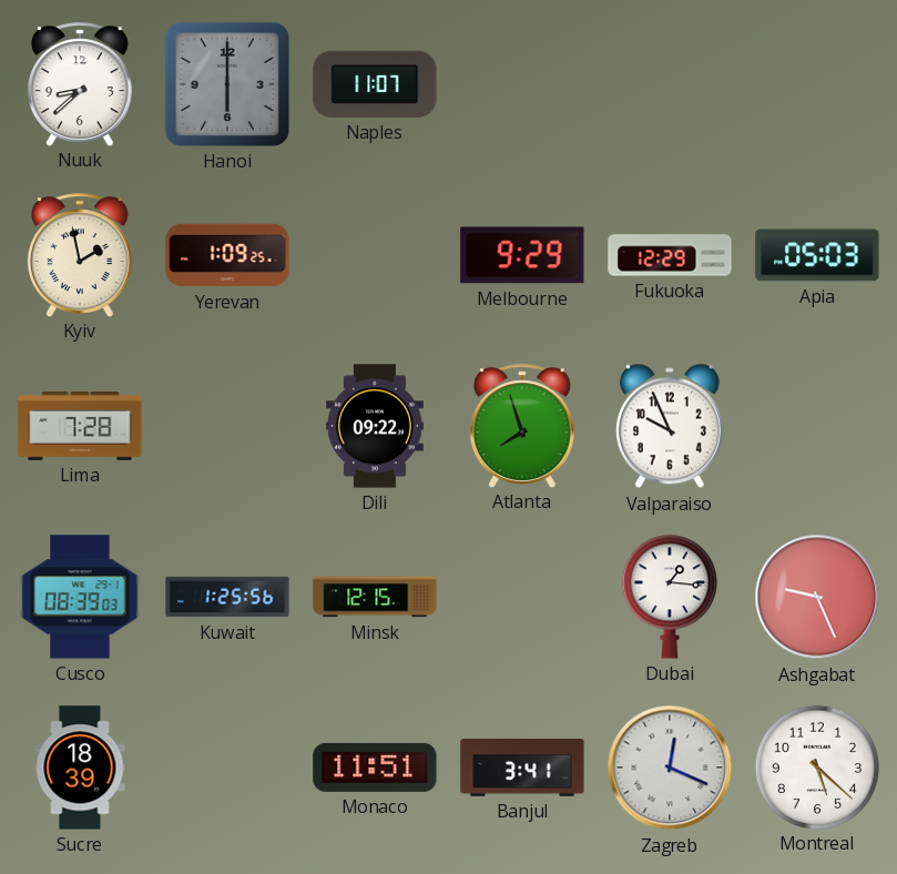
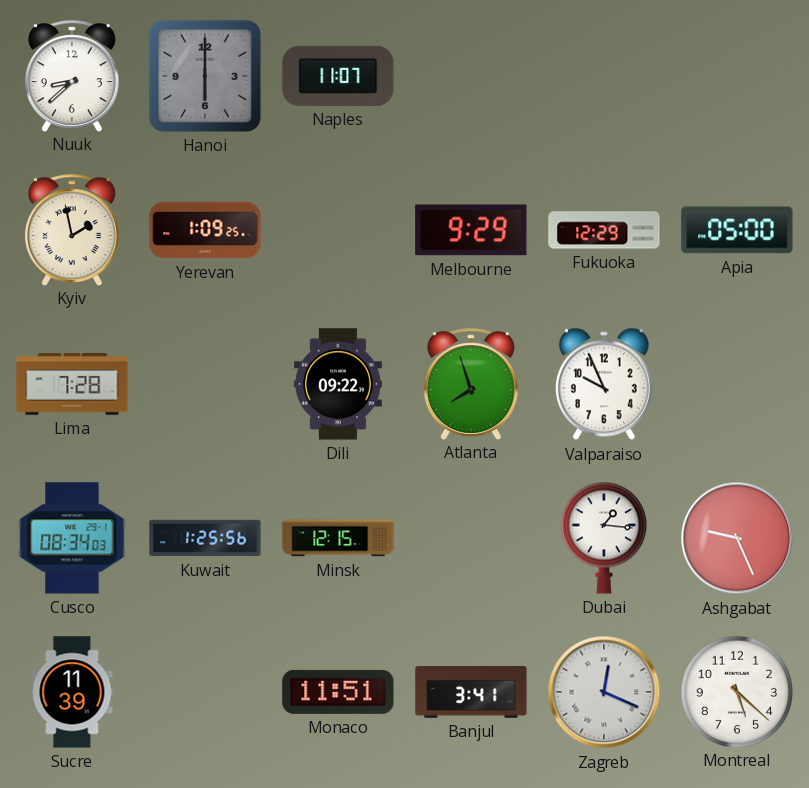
Apia: 05:03 -> 05:00 (737, 230)
Cusco: 08:39 -> 08:34 (72, 538)
Sucre: 18:39 -> 11:39 (72, 692)
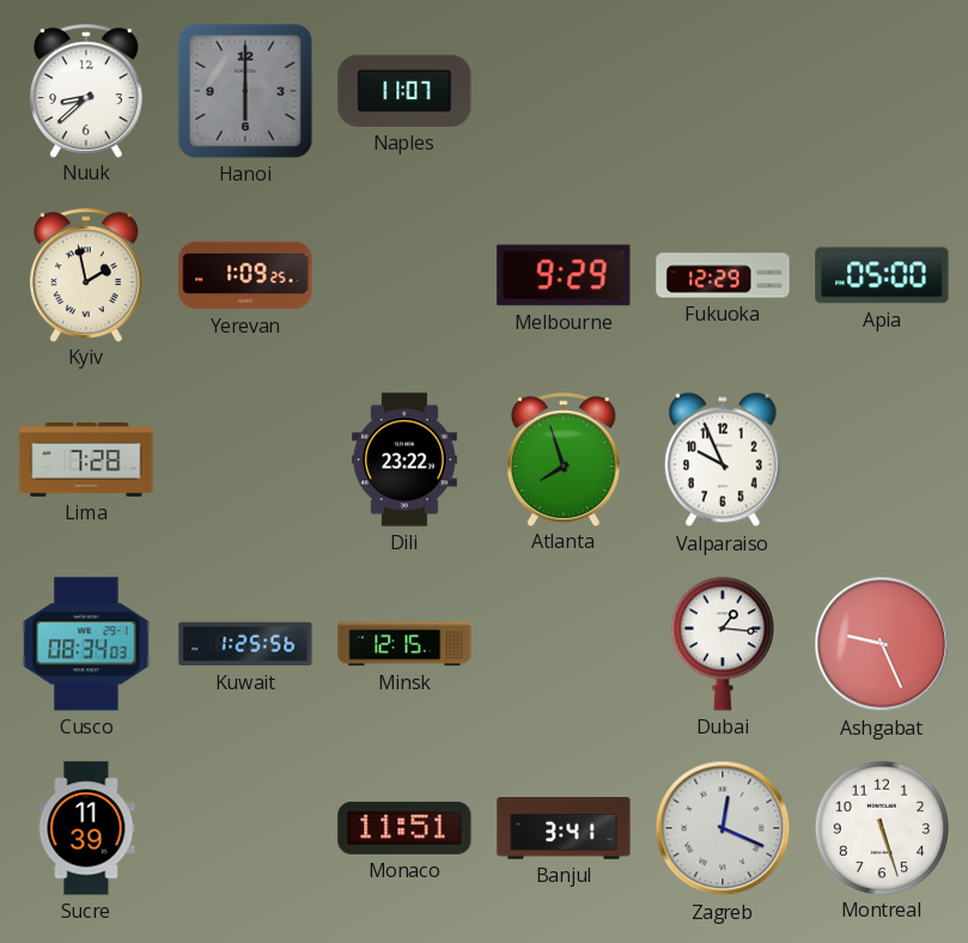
Dili: 09:22 -> 23:22 (404, 460)
Montreal: 5:22 -> 5:27 (881, 827)
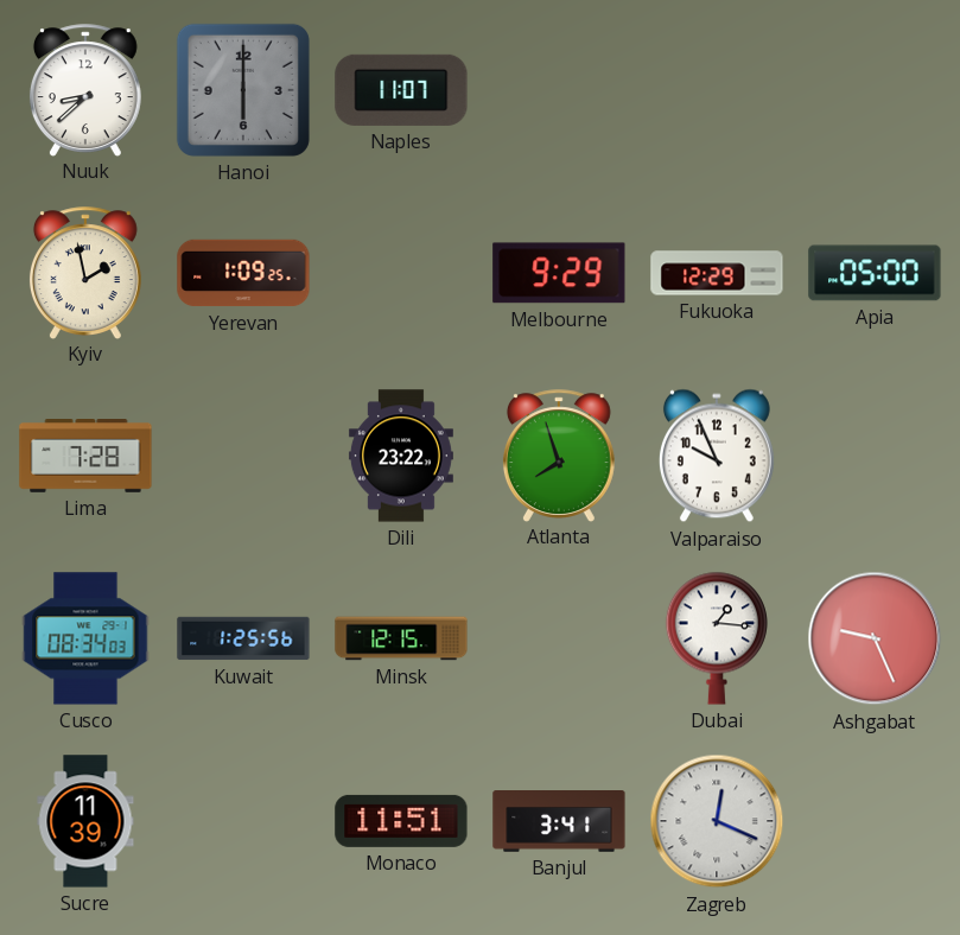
Montreal: 5:27 -> none (881, 827)
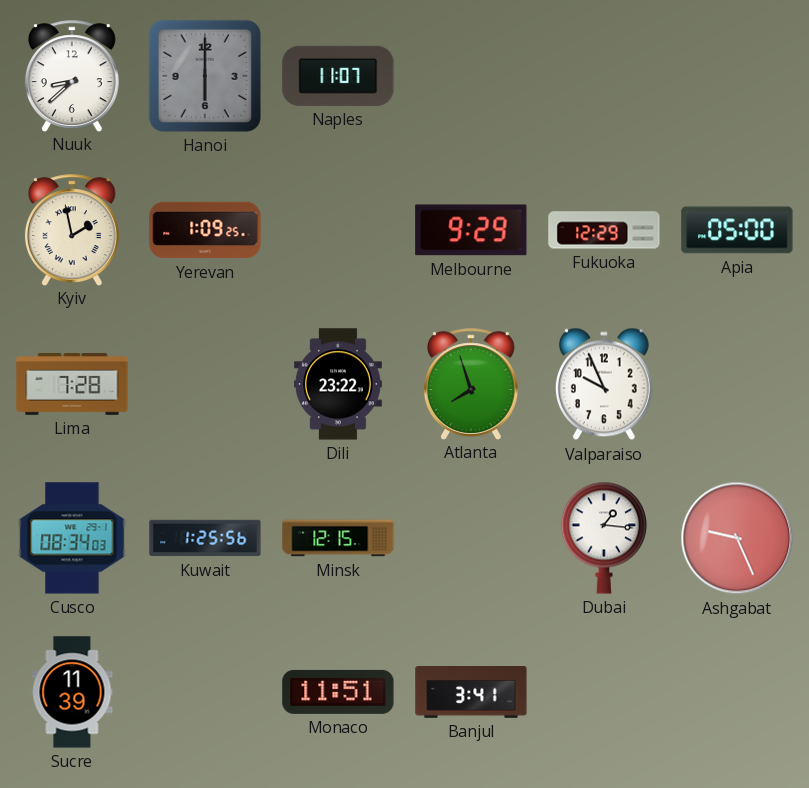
Zagreb: 12:19 -> none (717, 821)
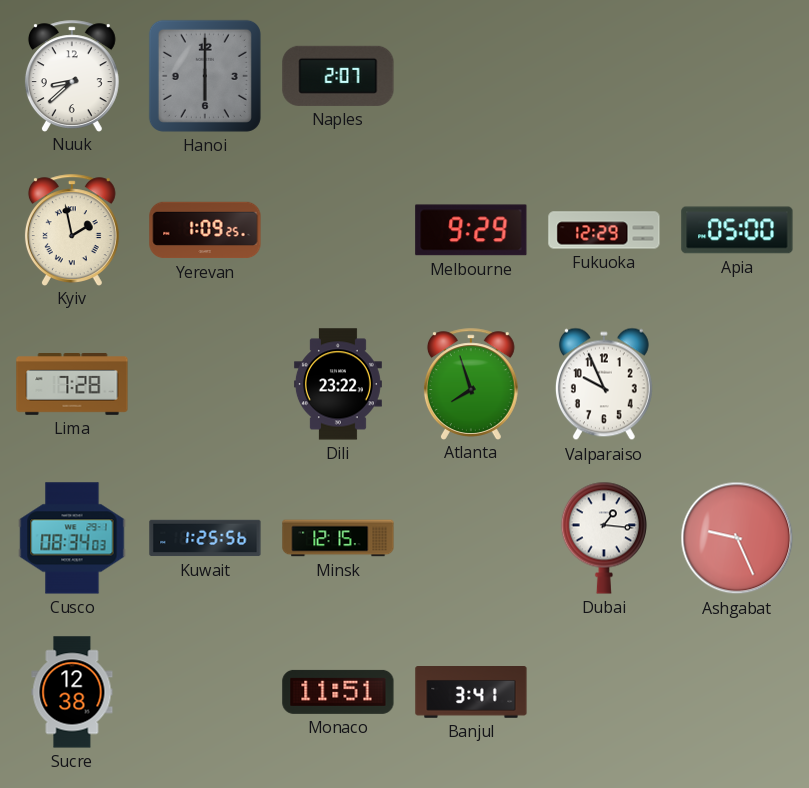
Naples: 11:07 -> 2:07 (338, 76)
Sucre: 11:39 -> 12:38 (72, 692)
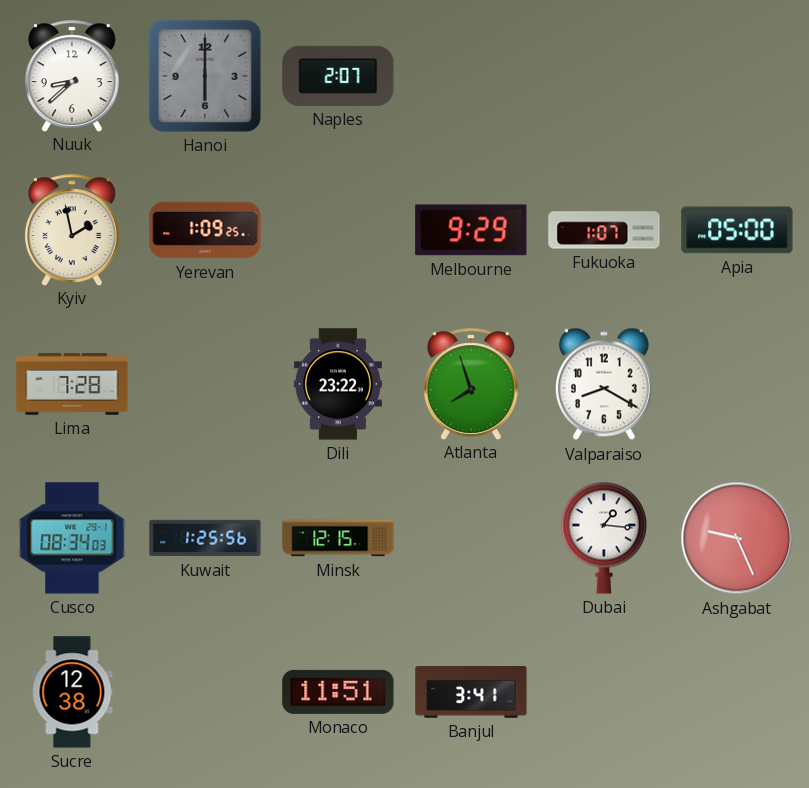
Fukuoka: 12:29 -> 1:07 (604, 230)
Valparaiso: 9:56 -> 8:20 (604, 384)
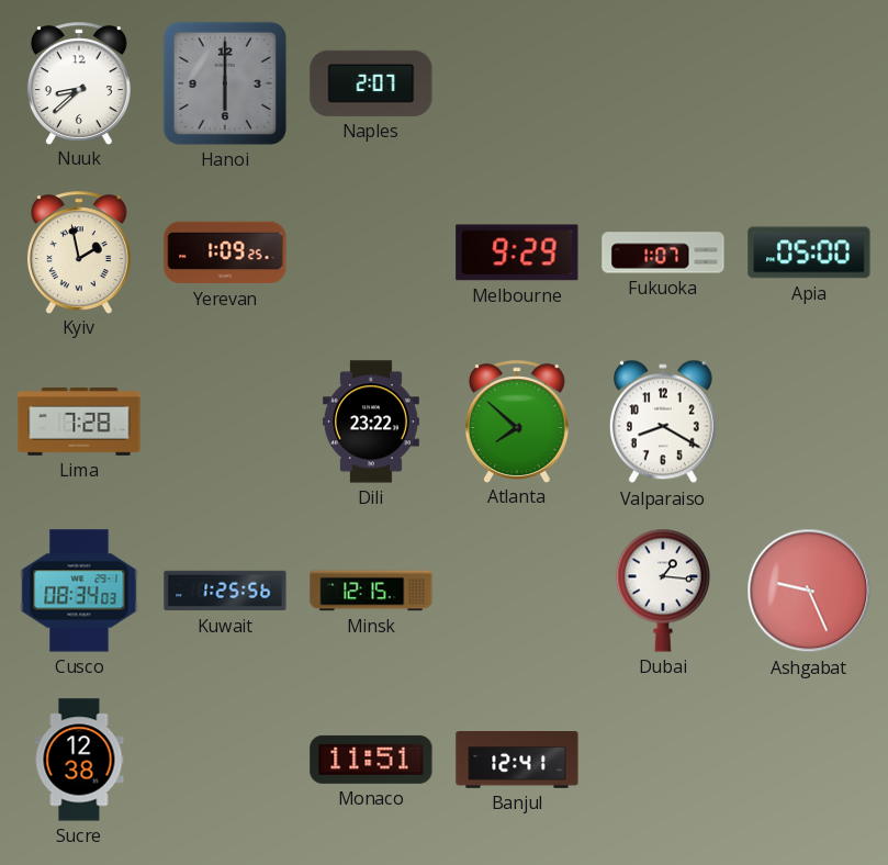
Atlanta: 7:57 -> 7:52 (517, 422)
Banjul: 3:41 -> 12:41 (517, 760)
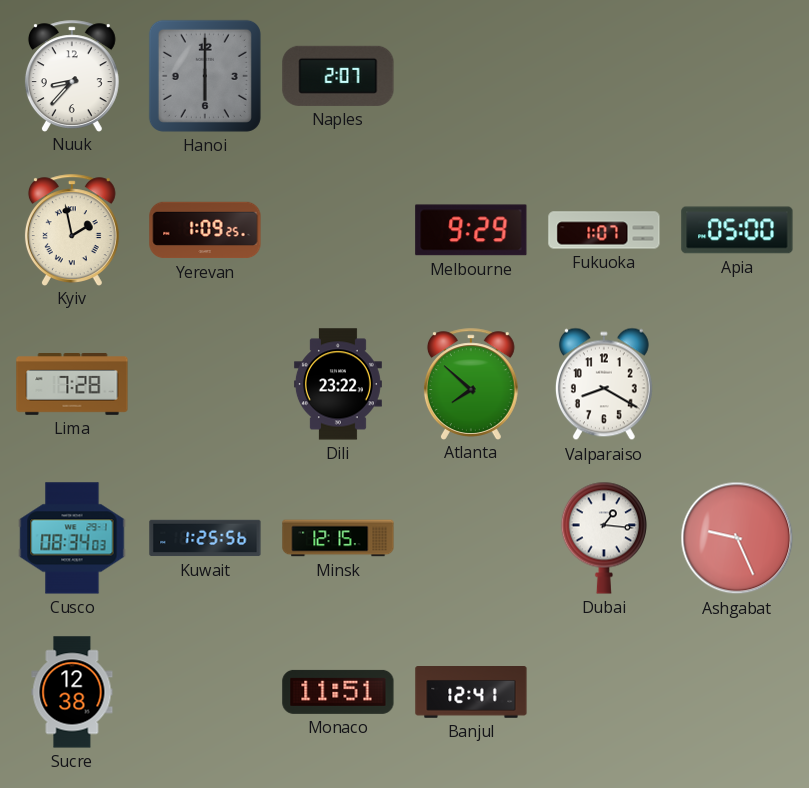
Nuuk: 8:38 -> 8:37 (72, 76)
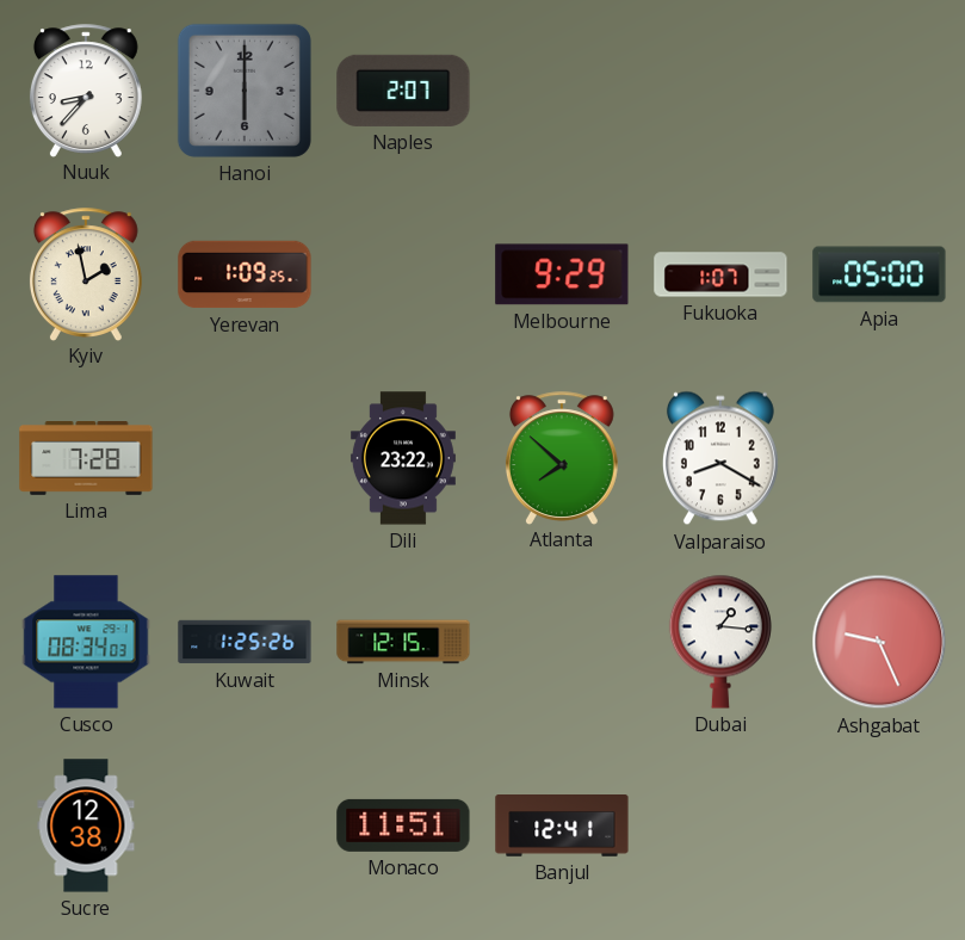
Kuwait: 1:25:56 -> 1:25:26 (245, 642)
